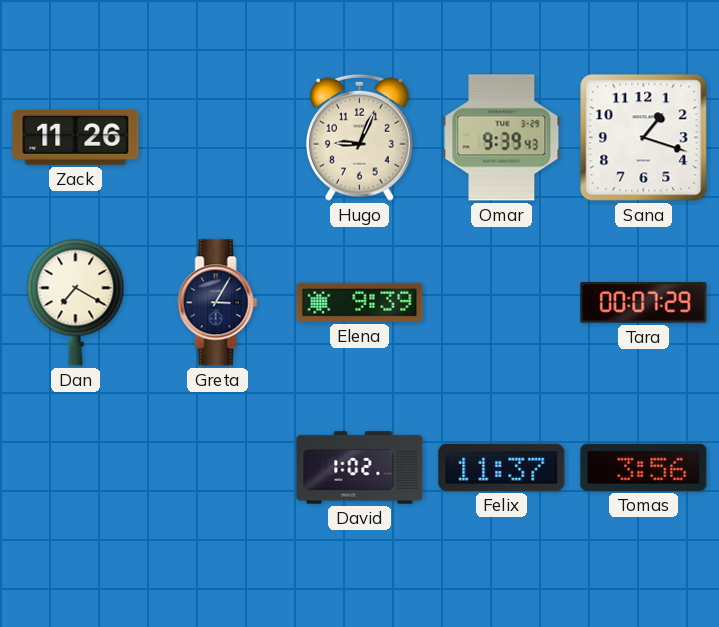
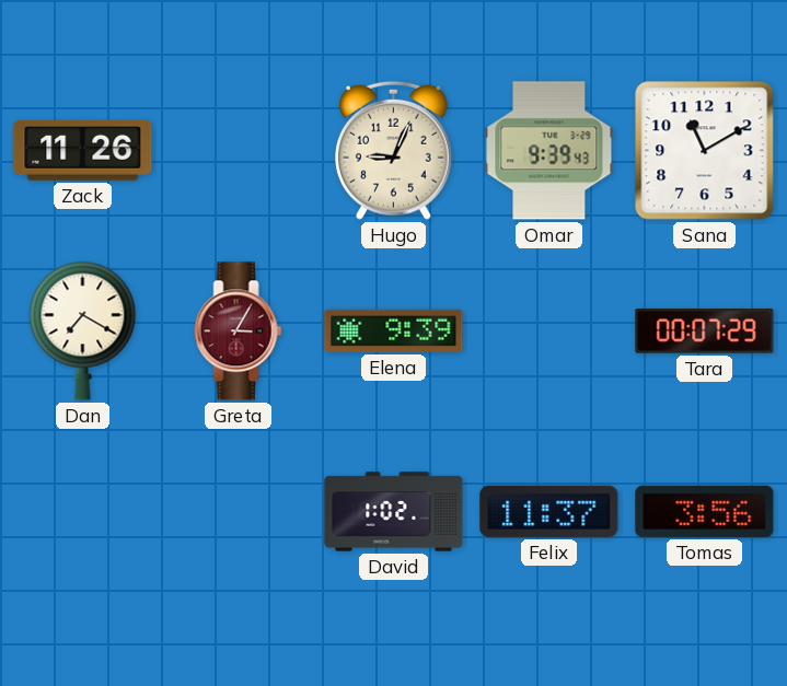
Sana: 1:18 -> 11:10 (705, 151)
Greta dial: navy -> burgundy (239, 332)
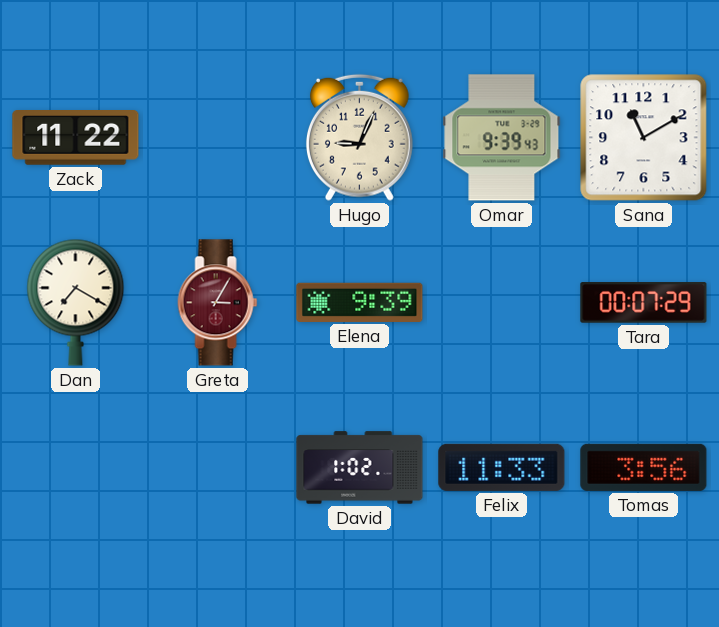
Zack: 11:26 -> 11:22 (76, 138)
Felix: 11:37 -> 11:33 (502, 467)
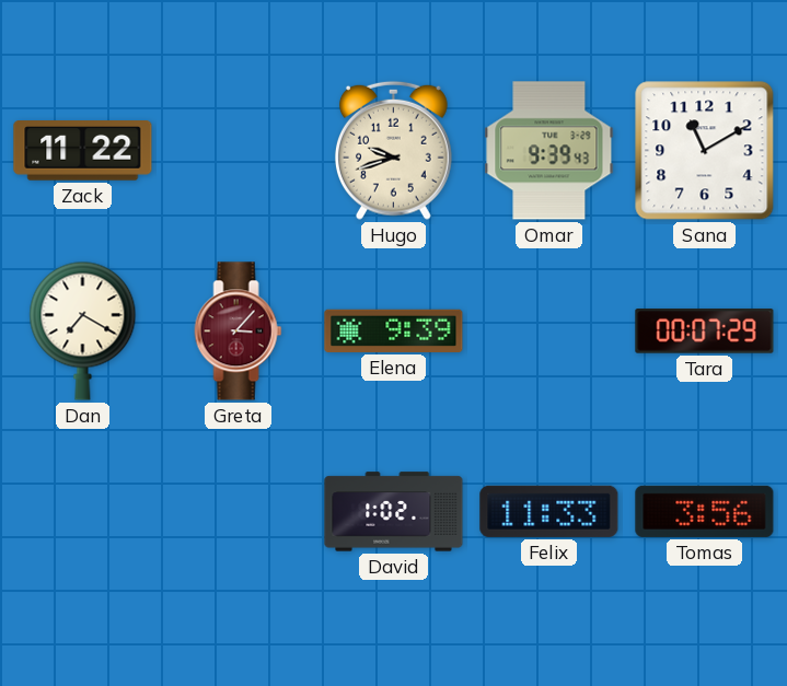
Hugo: 9:04 -> 9:42 (393, 150)
Greta: 3:05 -> 3:07 (239, 332)
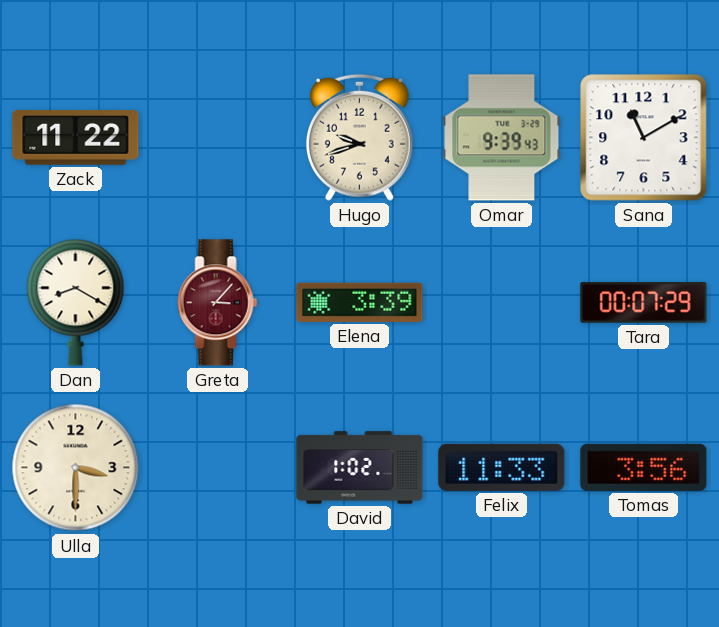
Dan: 7:20 -> 8:20 (76, 302)
Elena: 9:39 -> 3:39 (360, 302)
Ulla: none -> 3:30 (76, 468)
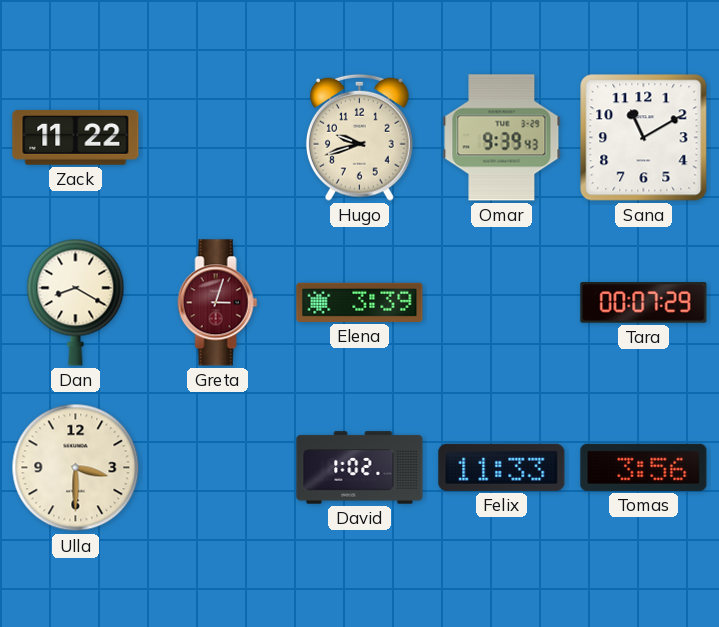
Greta: 3:07 -> 3:03 (218, 303)
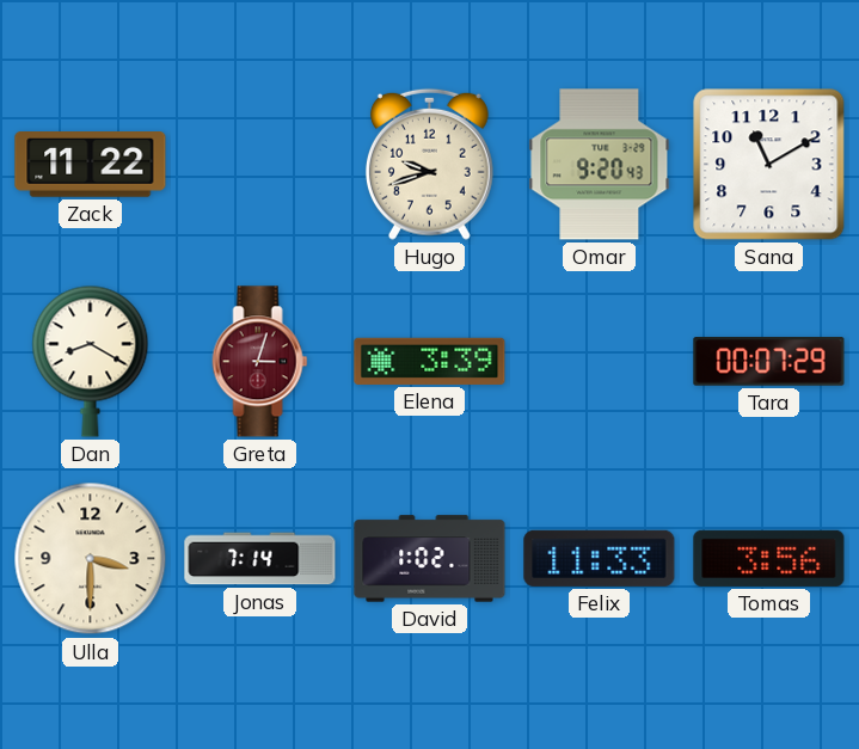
Omar: 9:39 -> 9:20 (600, 165)
Jonas: none -> 7:14 (260, 559)
